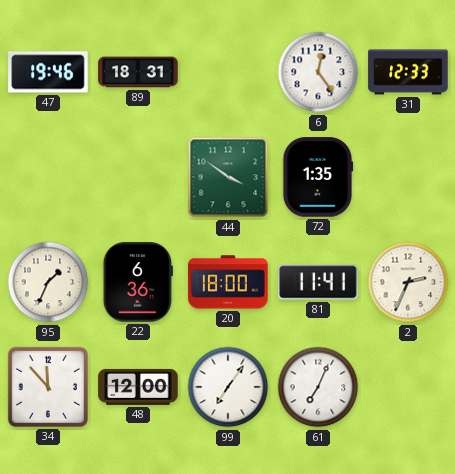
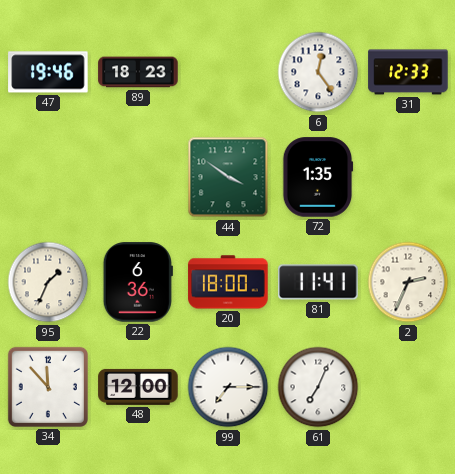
89: 18:31 -> 18:23 (138, 72)
99: 7:06 -> 7:15 (228, 387)
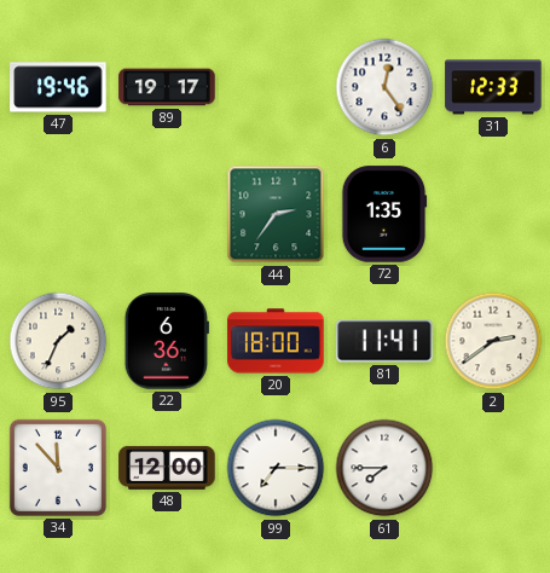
89: 18:23 -> 19:17 (167, 87)
44: 3:51 -> 2:36 (276, 214)
2: 2:34 -> 2:39 (493, 341)
61: 7:04 -> 7:45 (384, 468)
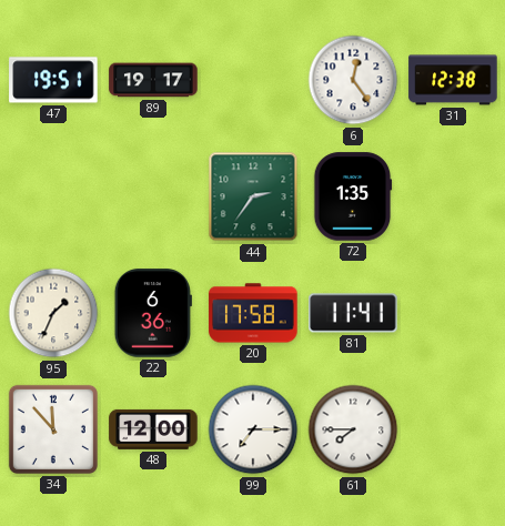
47: 19:46 -> 19:51 (53, 80)
31: 12:33 -> 12:38 (453, 80)
20: 18:00 -> 17:58 (253, 313)
2: 2:39 -> none (493, 341)
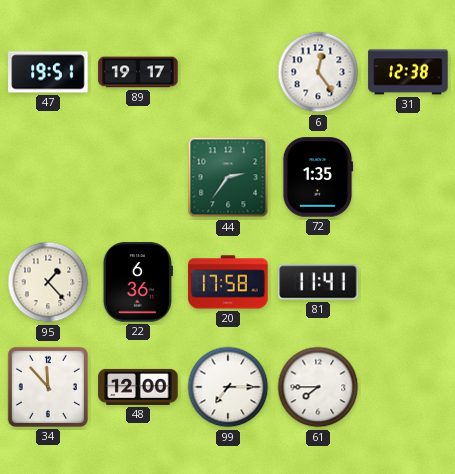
95: 1:34 -> 1:23 (48, 282)
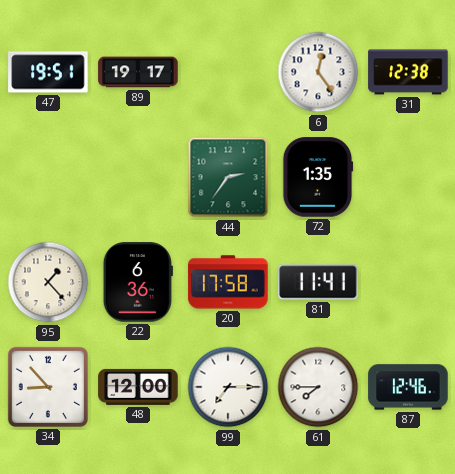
34: 11:53 -> 8:53 (48, 387)
87: none -> 12:46 (408, 387)
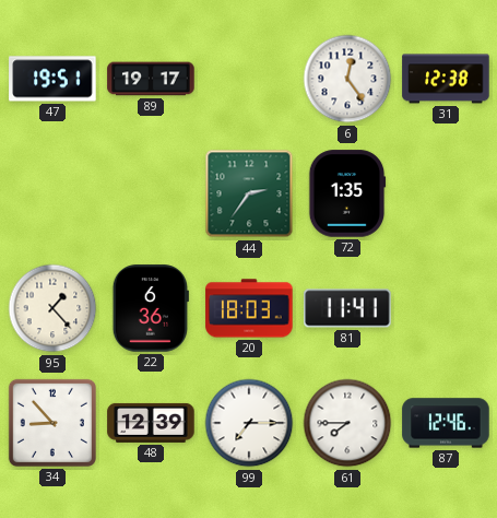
20: 17:58 -> 18:03 (249, 308)
48: 12:00 -> 12:39 (151, 423)
